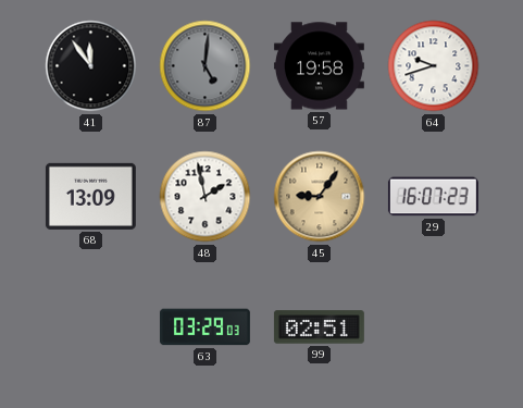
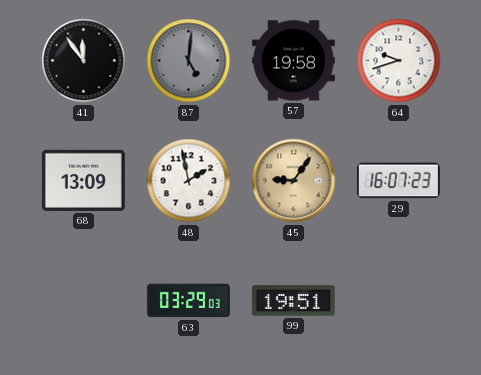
99: 02:51 -> 19:51 (293, 301)
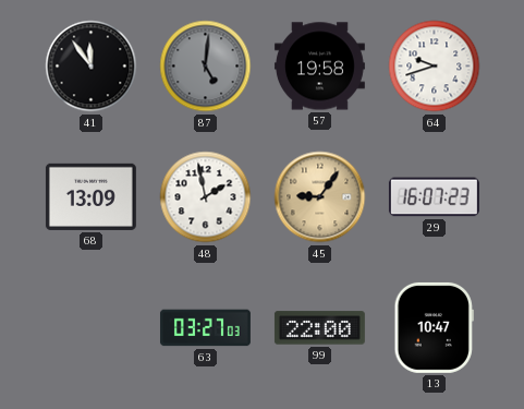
63: 03:29 -> 03:27 (205, 328)
99: 19:51 -> 22:00 (319, 328)
13: none -> 10:47 (434, 327)
